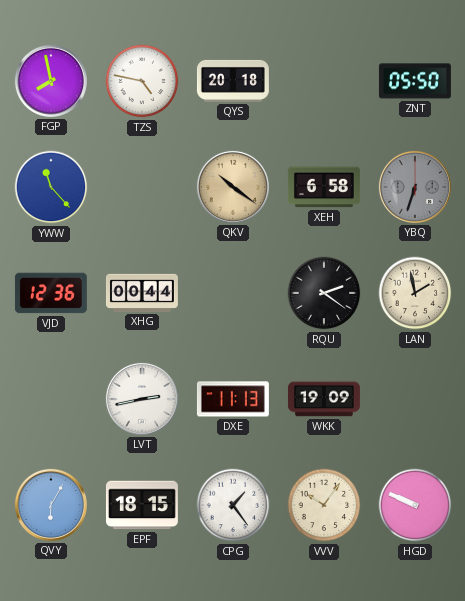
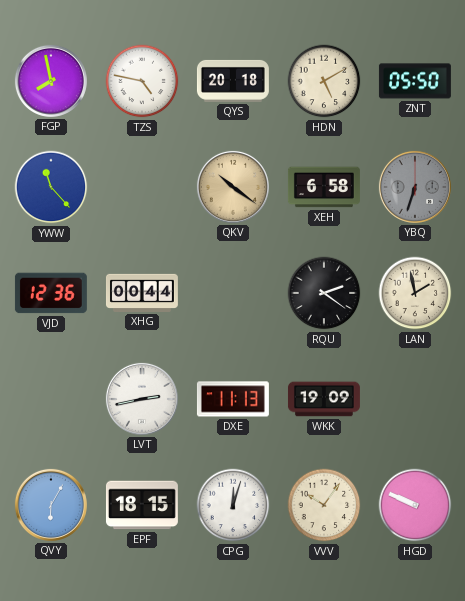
HDN: none -> 5:10 (324, 81)
CPG: 1:24 -> 12:03 (233, 505)
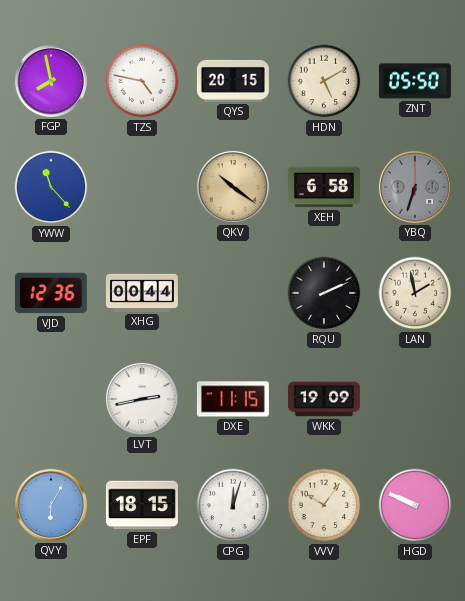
QYS: 20:18 -> 20:15 (233, 81)
RQU: 2:21 -> 2:11 (324, 293)
DXE: 11:13 -> 11:15 (233, 399)
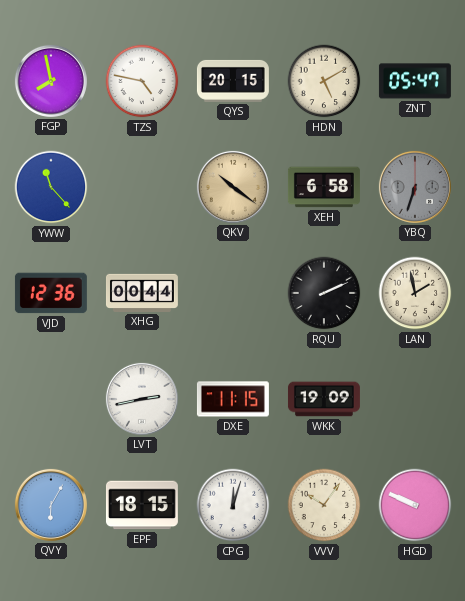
ZNT: 05:50 -> 05:47 (415, 81)
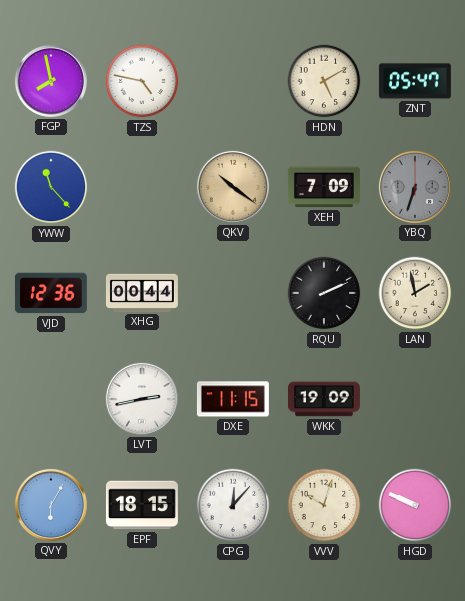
QYS: 20:15 -> none (233, 81)
XEH: 6:58 -> 7:09 (324, 187)
CPG: 12:03 -> 12:07 (233, 505)
VVV: 10:06 -> 10:03 (324, 505)
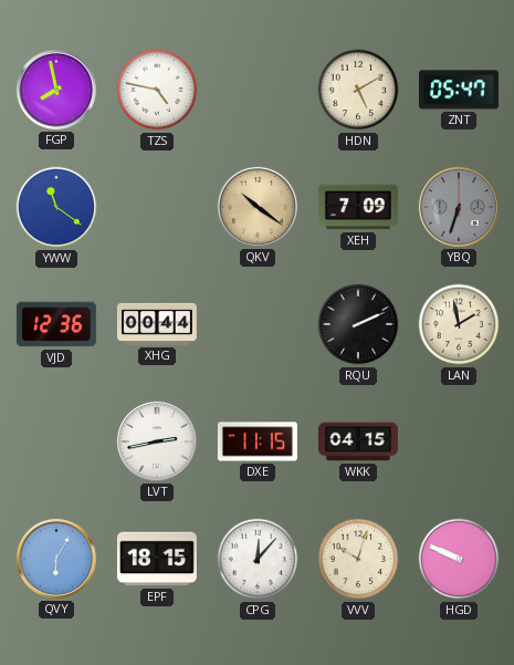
YWW: 11:23 -> 11:21 (56, 207)
WKK: 19:09 -> 04:15 (358, 441)
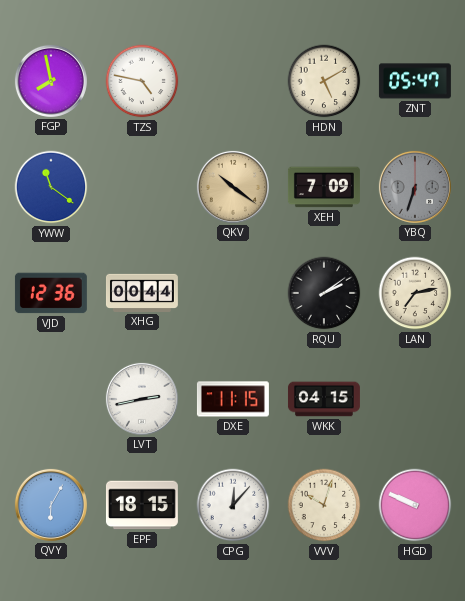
RQU: 2:11 -> 2:09 (324, 293)
LAN: 1:58 -> 7:13 (415, 293)
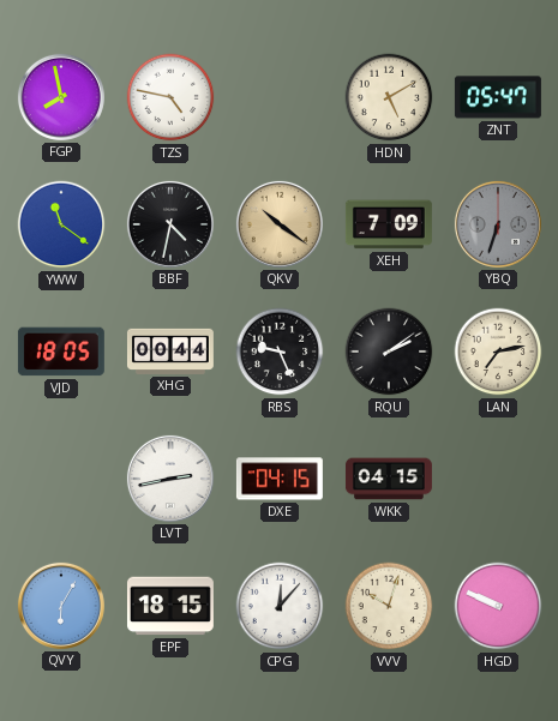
BBF: none -> 4:32 (170, 224)
VJD: 12:36 -> 18:05 (61, 352)
RBS: none -> 9:26 (280, 352)
DXE: 11:15 -> 04:15 (280, 479)
